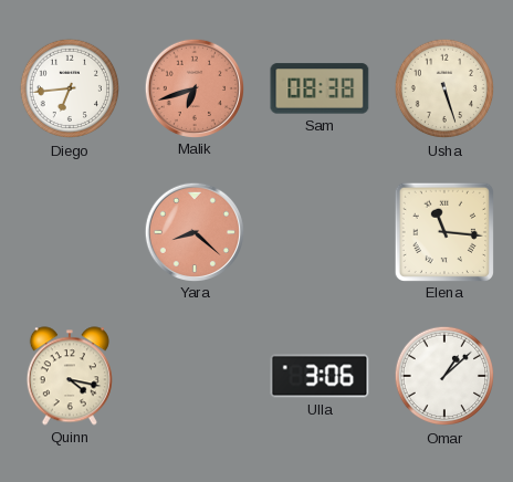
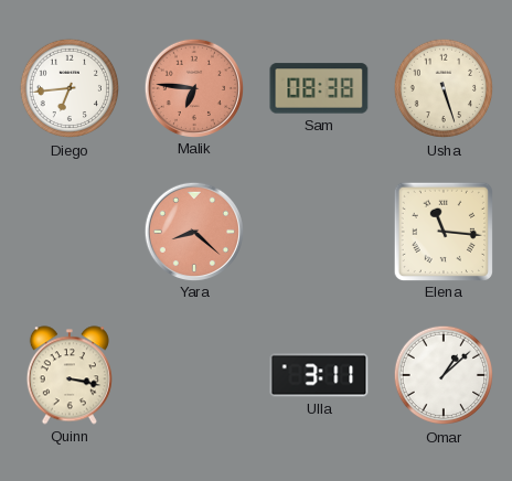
Malik: 6:42 -> 6:46 (193, 87)
Quinn: 4:17 -> 3:17 (70, 375)
Ulla: 3:06 -> 3:11 (319, 375)
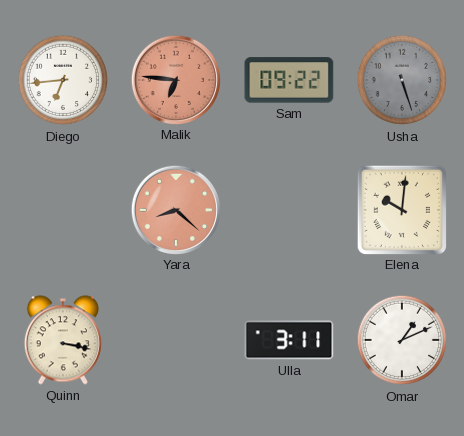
Sam: 08:38 -> 09:22 (289, 80)
Usha dial: cream -> grey (402, 80)
Elena: 11:16 -> 10:01 (401, 209)
Omar: 1:08 -> 1:11 (402, 340)
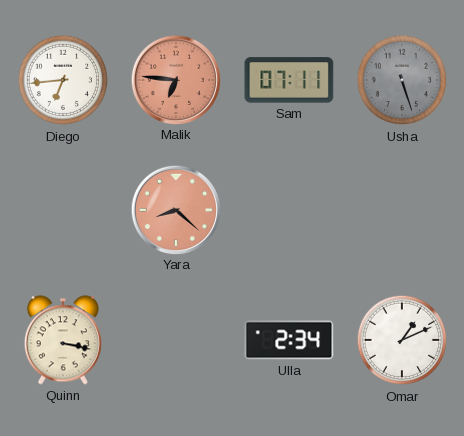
Sam: 09:22 -> 07:11 (289, 80)
Elena: 10:01 -> none (401, 209)
Ulla: 3:11 -> 2:34 (289, 340)
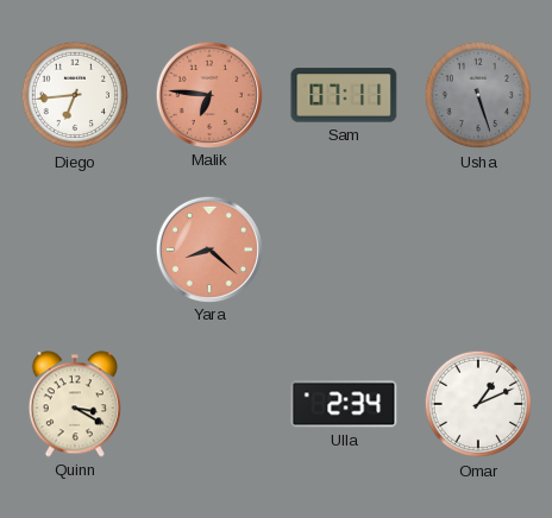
Quinn: 3:17 -> 3:20 (75, 404)
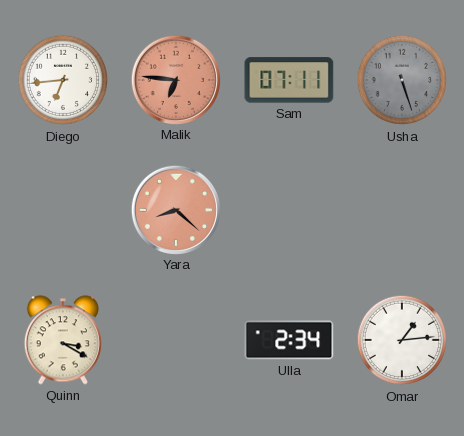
Omar: 1:11 -> 1:14 (402, 340)
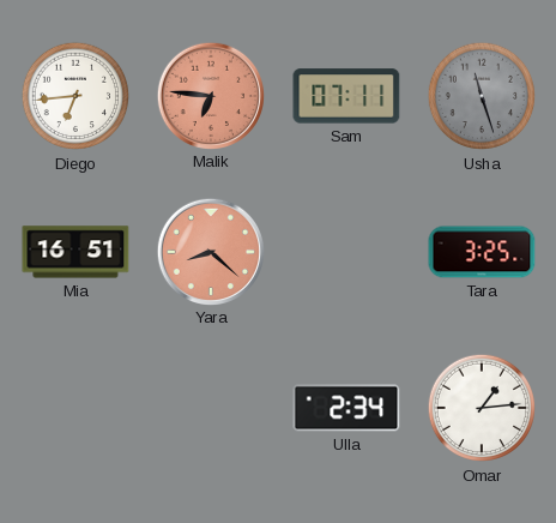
Usha: 5:27 -> 11:27 (482, 96)
Mia: none -> 16:51 (75, 252)
Tara: none -> 3:25 (482, 252)
Quinn: 3:20 -> none (63, 340)
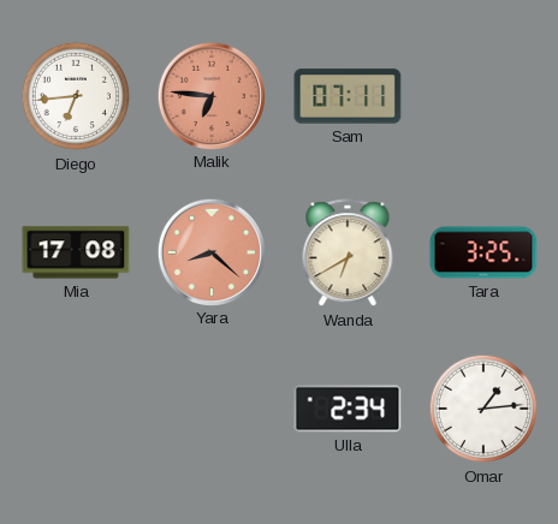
Usha: 11:27 -> none (482, 96)
Mia: 16:51 -> 17:08 (76, 252)
Wanda: none -> 6:40 (348, 254)
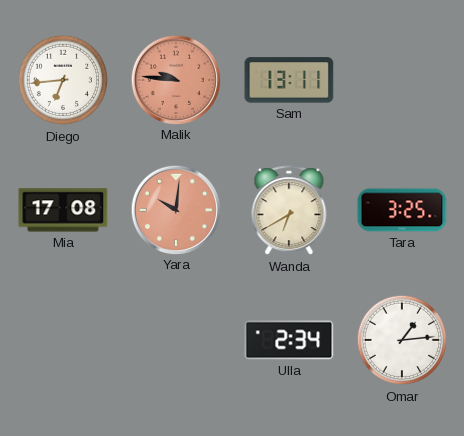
Malik: 6:46 -> 9:46 (175, 79)
Sam: 07:11 -> 13:11 (289, 80)
Yara: 8:22 -> 10:01 (175, 209)
